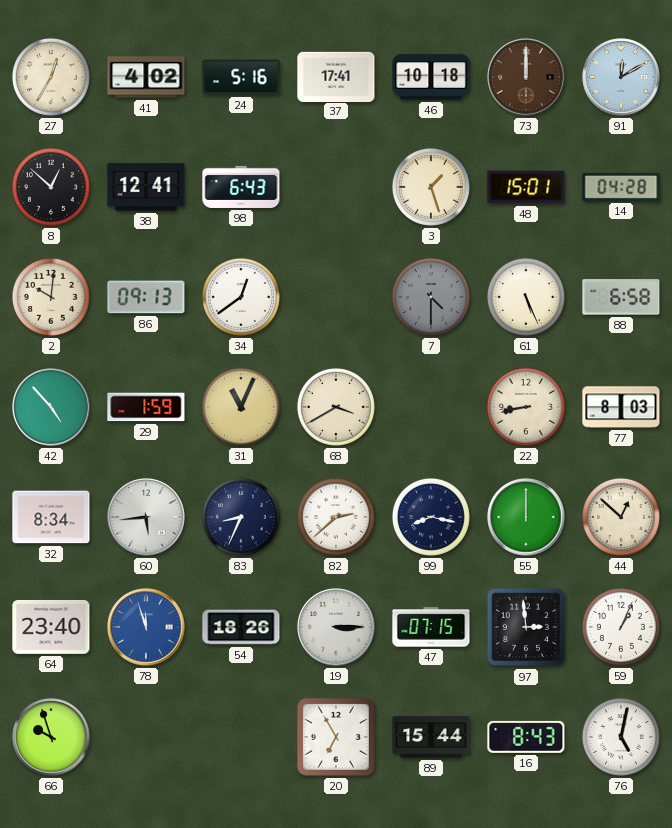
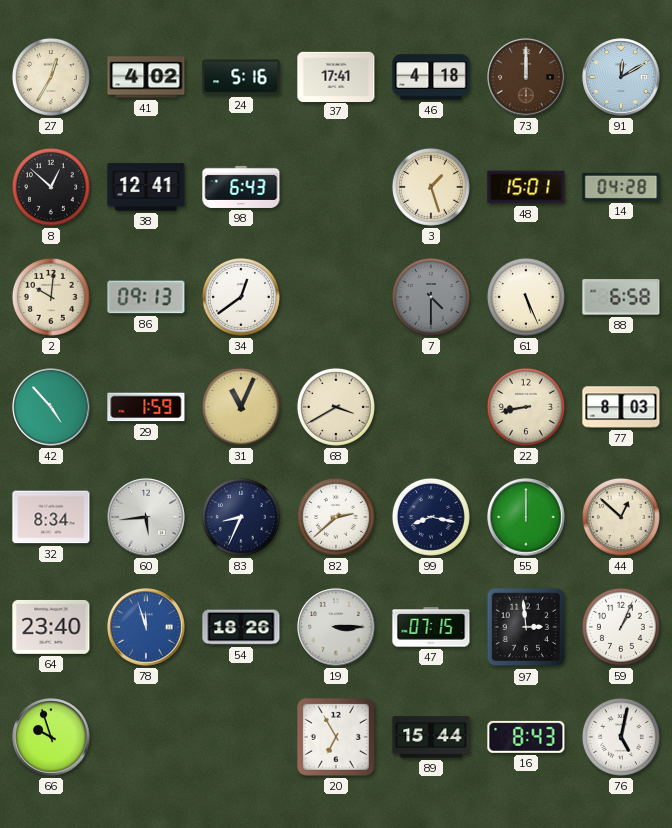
46: 10:18 -> 4:18 (431, 77)
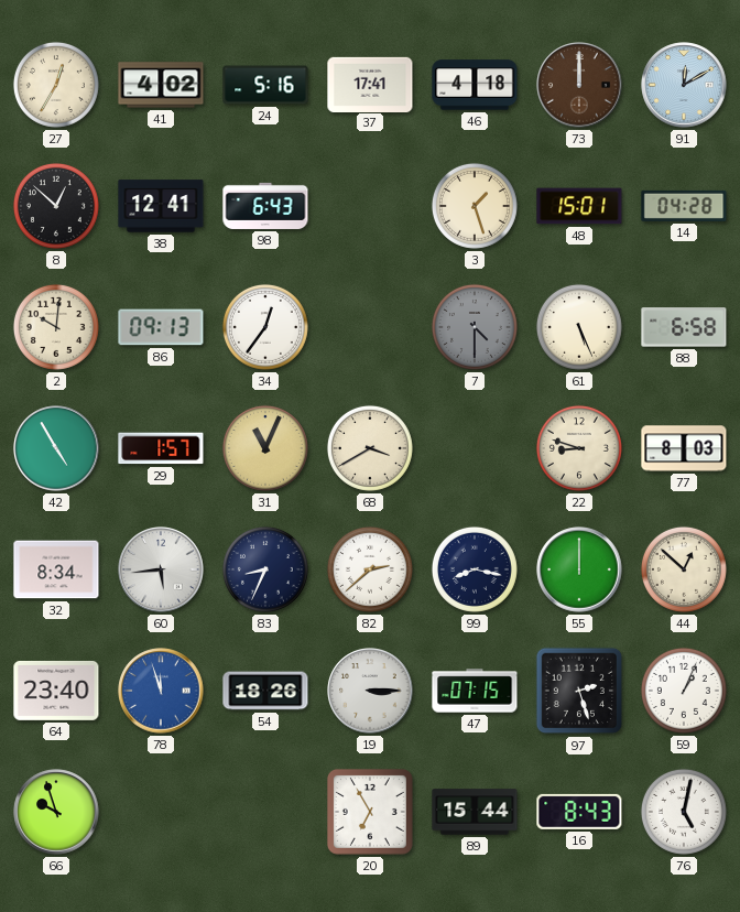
34: 12:39 -> 12:36 (265, 327)
42: 4:53 -> 4:55 (56, 448)
29: 1:59 -> 1:57 (161, 448)
22: 8:43 -> 8:48 (579, 448)
97: 2:59 -> 2:27 (579, 691)
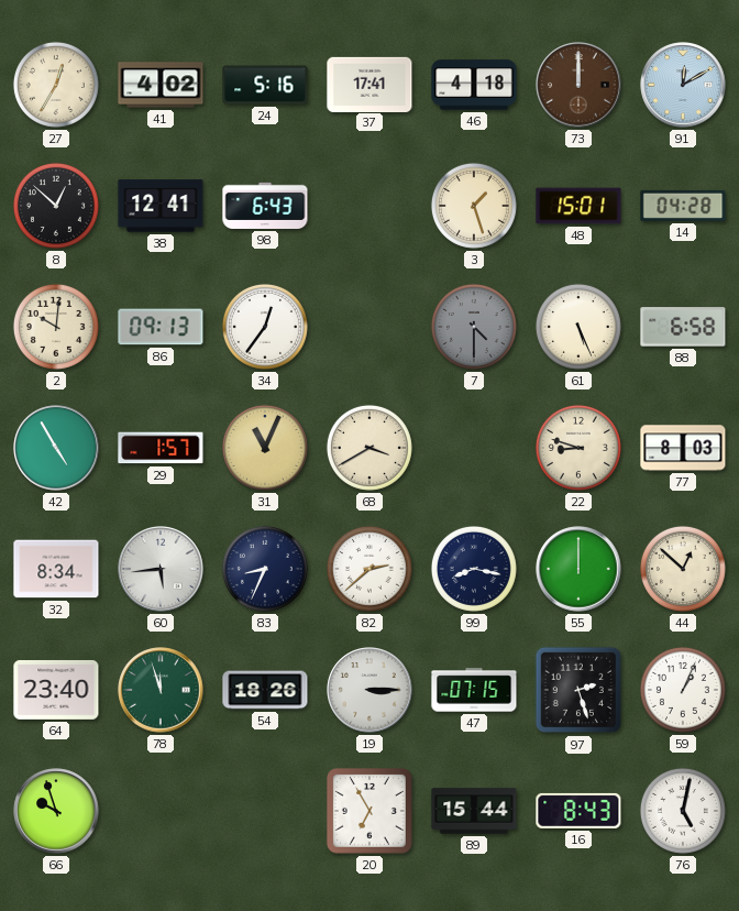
78 dial: blue -> green (161, 690)
